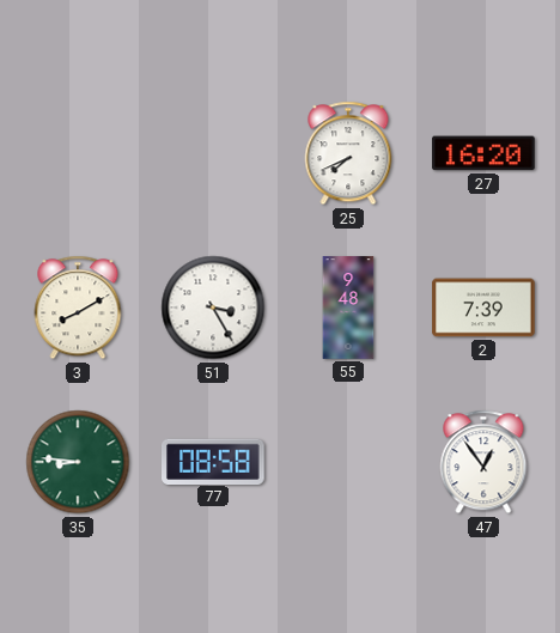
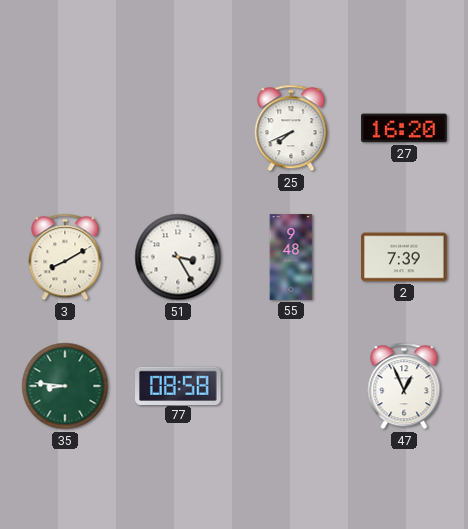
47: 12:54 -> 12:56 (404, 386)
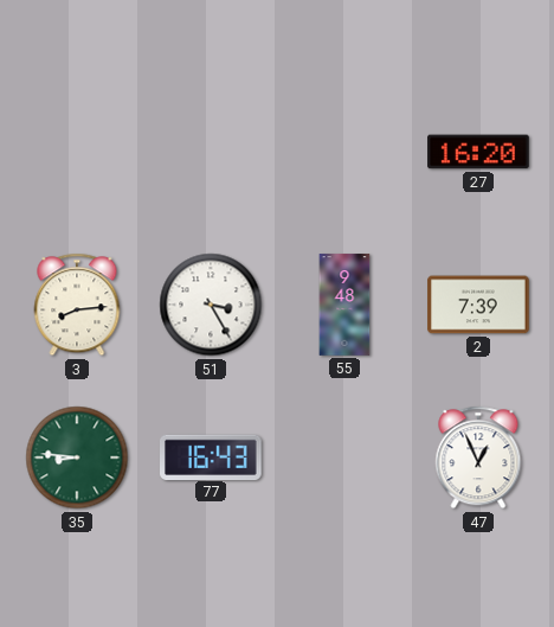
25: 7:41 -> none (291, 128)
3: 8:10 -> 8:14 (77, 305)
77: 08:58 -> 16:43 (212, 456)
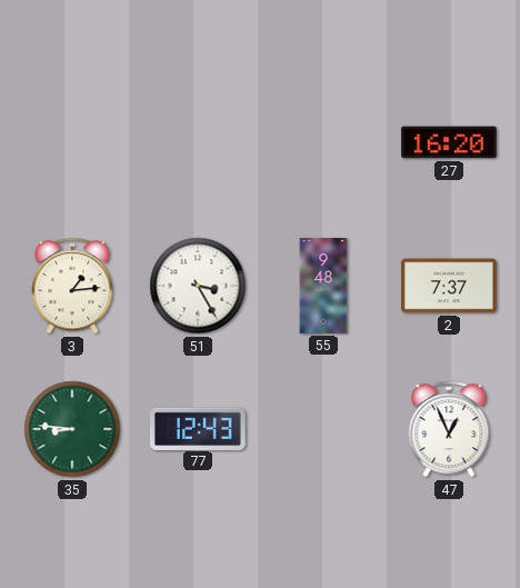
3: 8:14 -> 1:14 (72, 286)
2: 7:39 -> 7:37 (449, 286)
77: 16:43 -> 12:43 (199, 428)
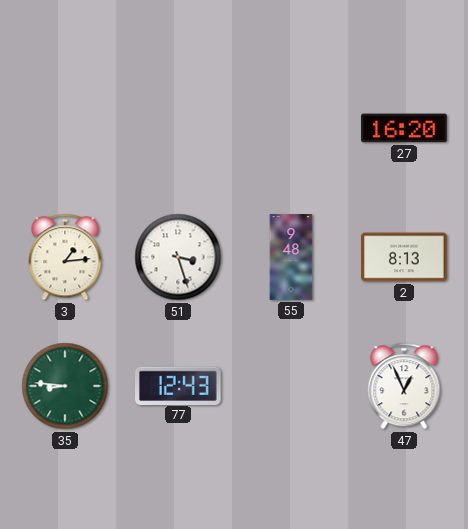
51: 3:25 -> 3:27 (178, 257)
2: 7:37 -> 8:13 (404, 257)
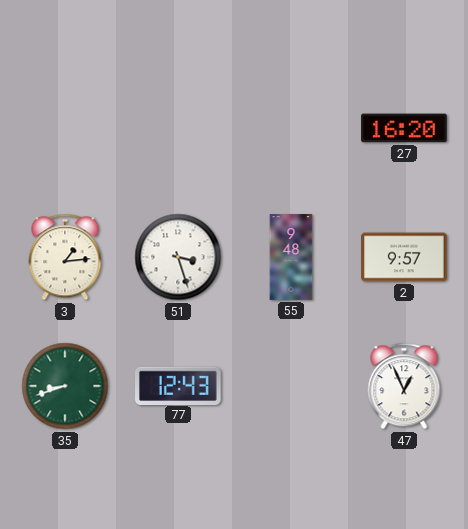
2: 8:13 -> 9:57 (404, 257)
35: 8:46 -> 8:42 (65, 386)
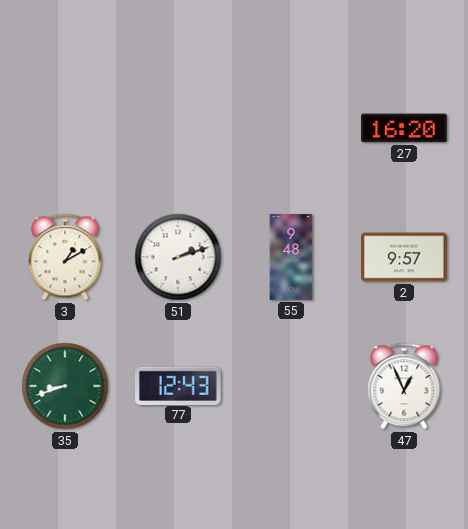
3: 1:14 -> 1:10 (65, 257)
51: 3:27 -> 2:12 (178, 257)
